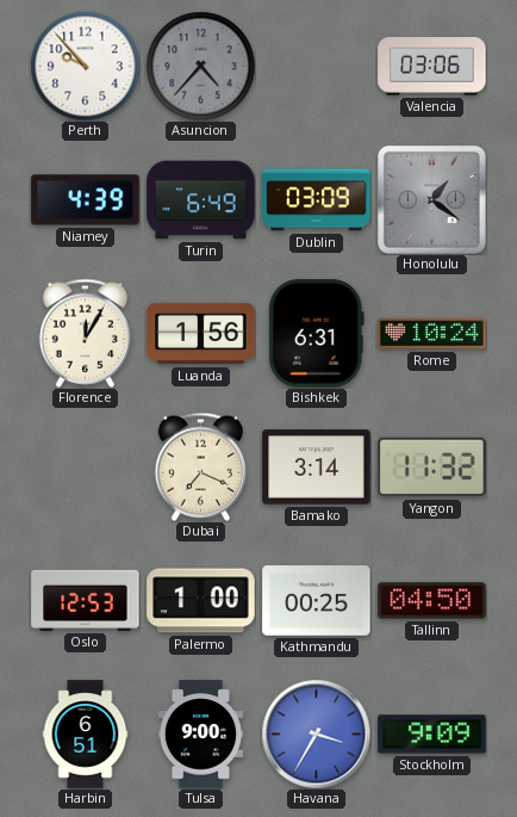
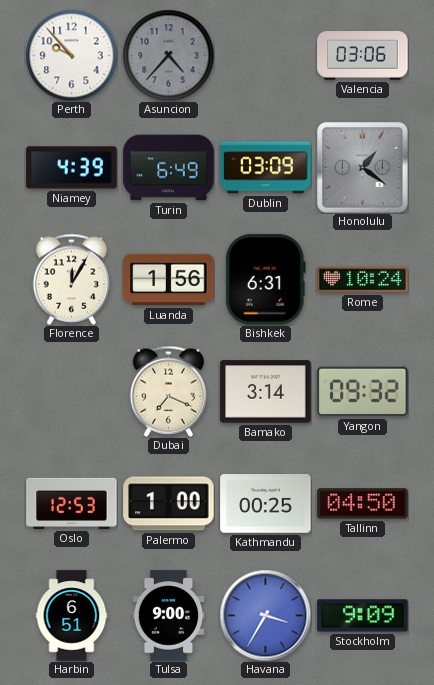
Yangon: 11:32 -> 09:32 (363, 392)
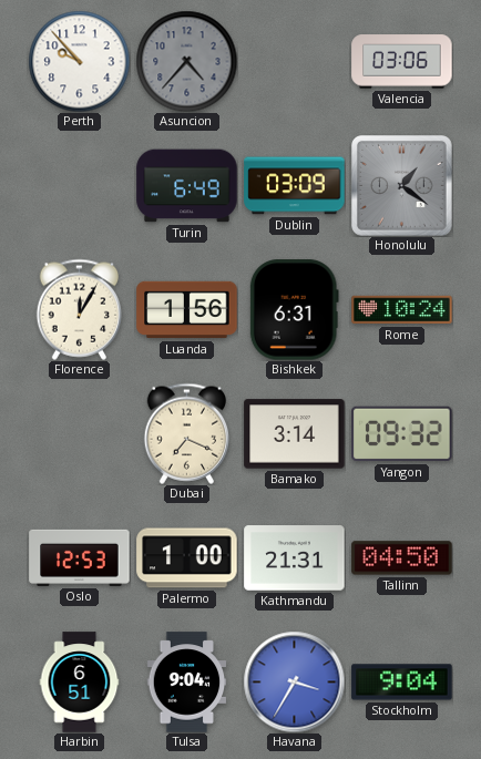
Niamey: 4:39 -> none (72, 168)
Kathmandu: 00:25 -> 21:31 (295, 558)
Tulsa: 9:00 -> 9:04 (187, 683)
Stockholm: 9:09 -> 9:04 (402, 683)
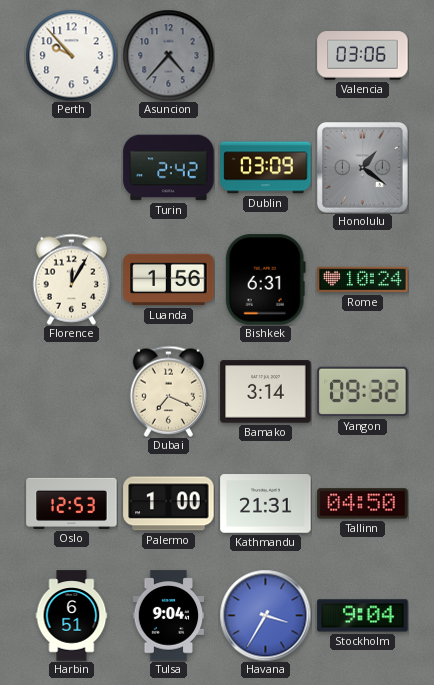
Turin: 6:49 -> 2:42 (169, 168)
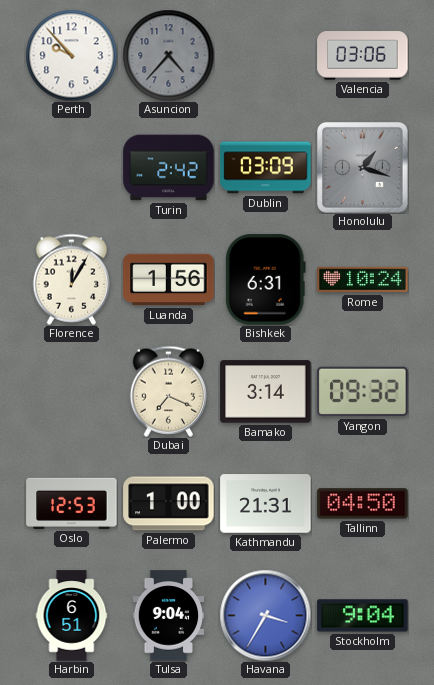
Honolulu: 1:21 -> 1:18 (363, 168)
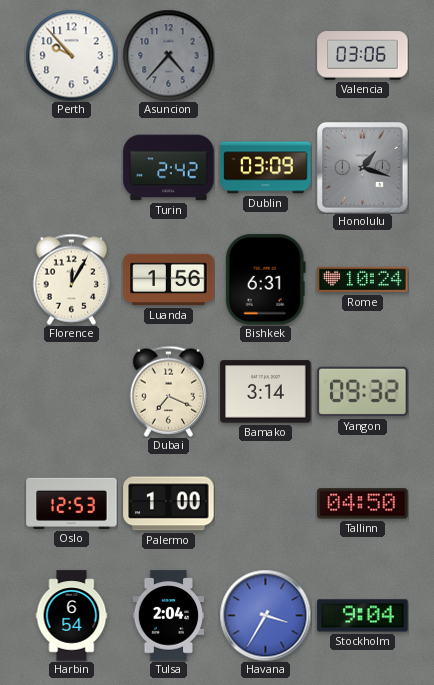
Kathmandu: 21:31 -> none (266, 504)
Harbin: 6:51 -> 6:54 (72, 616)
Tulsa: 9:04 -> 2:04 (169, 616)
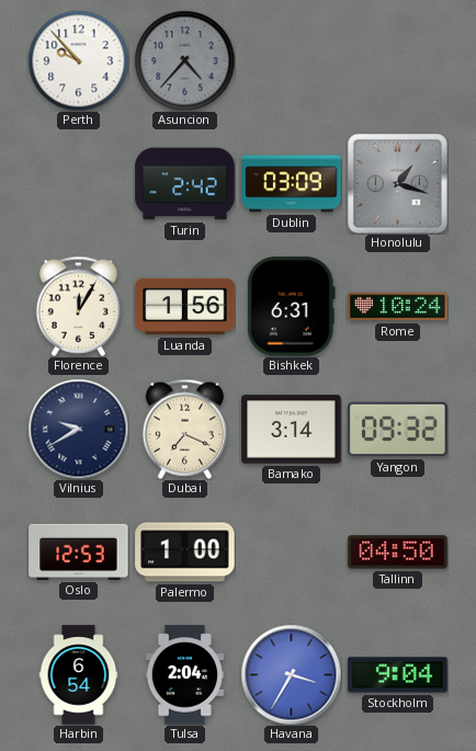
Valencia: 03:06 -> none (363, 56)
Vilnius: none -> 9:40 (78, 429)
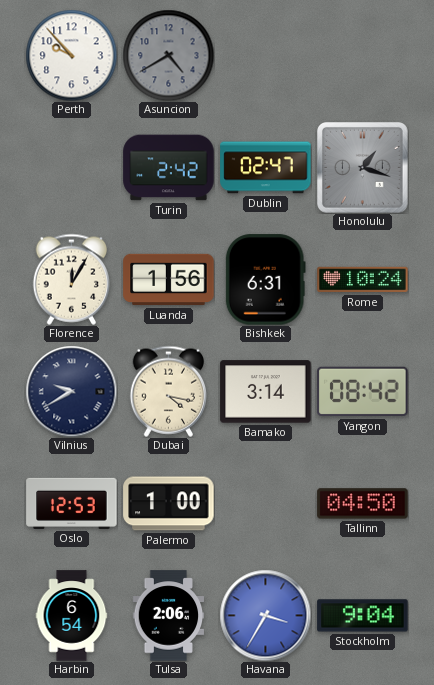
Asuncion: 4:37 -> 4:40 (168, 55)
Dublin: 03:09 -> 02:47 (266, 168)
Dubai: 7:19 -> 4:17 (168, 391)
Yangon: 09:32 -> 08:42 (363, 392)
Tulsa: 2:04 -> 2:06 (169, 616)
